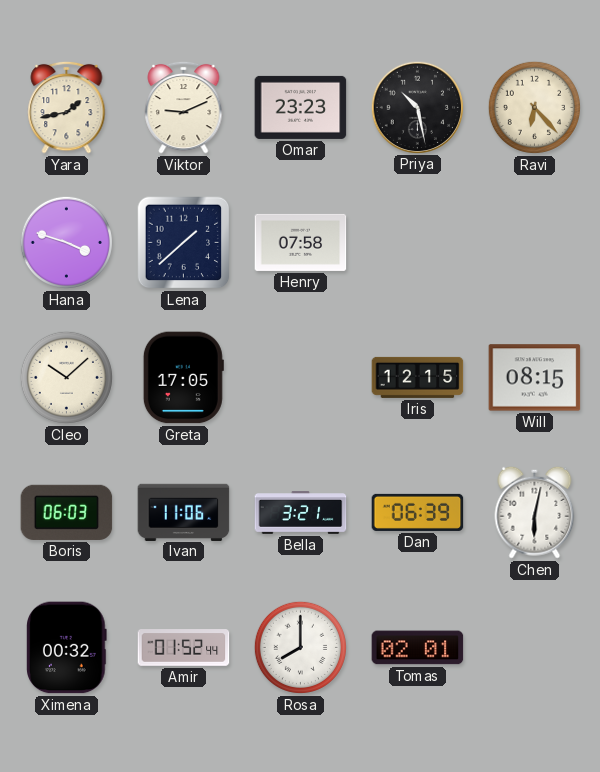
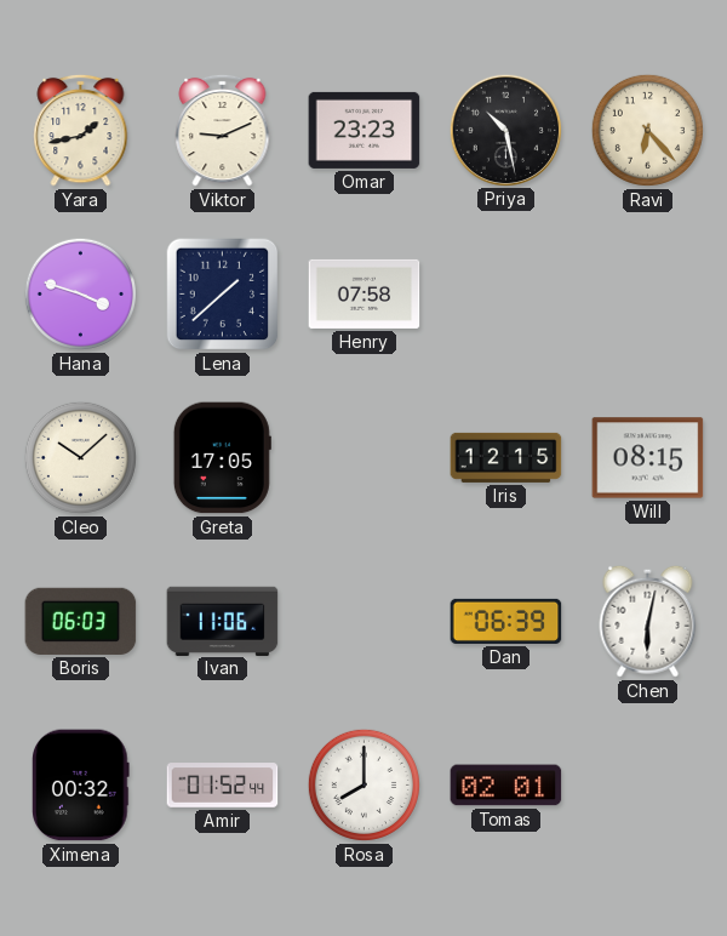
Bella: 3:21 -> none (301, 513)
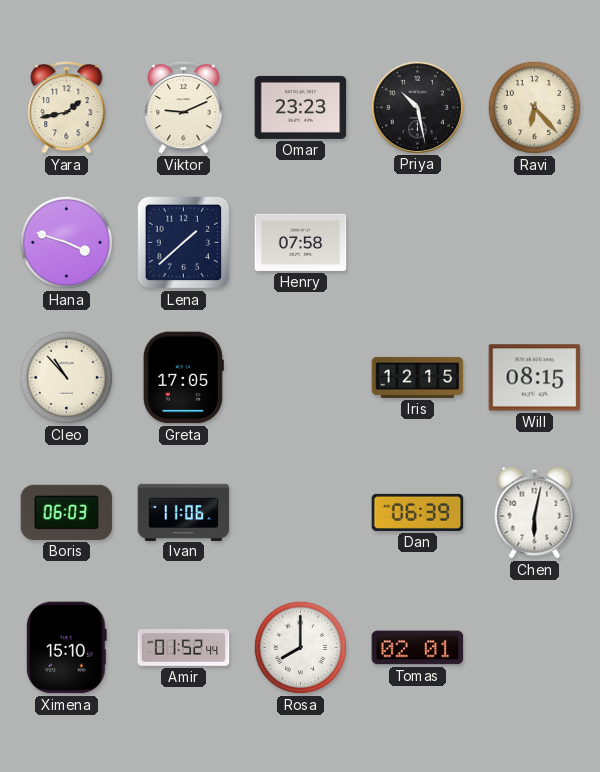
Cleo: 10:08 -> 10:53 (66, 377)
Ximena: 00:32 -> 15:10 (67, 648)
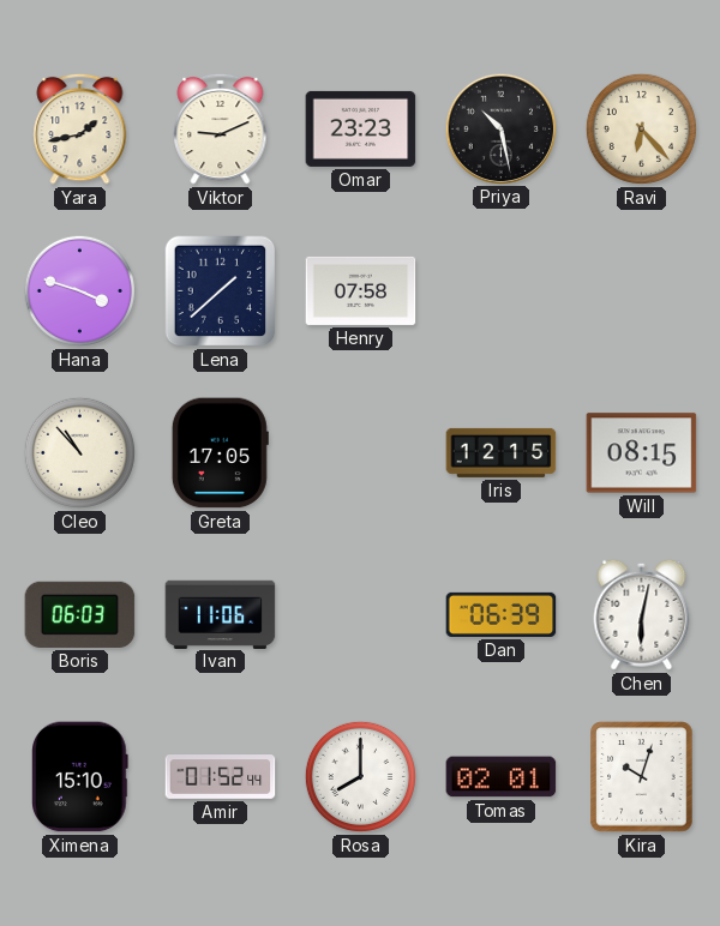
Kira: none -> 10:03 (642, 777)
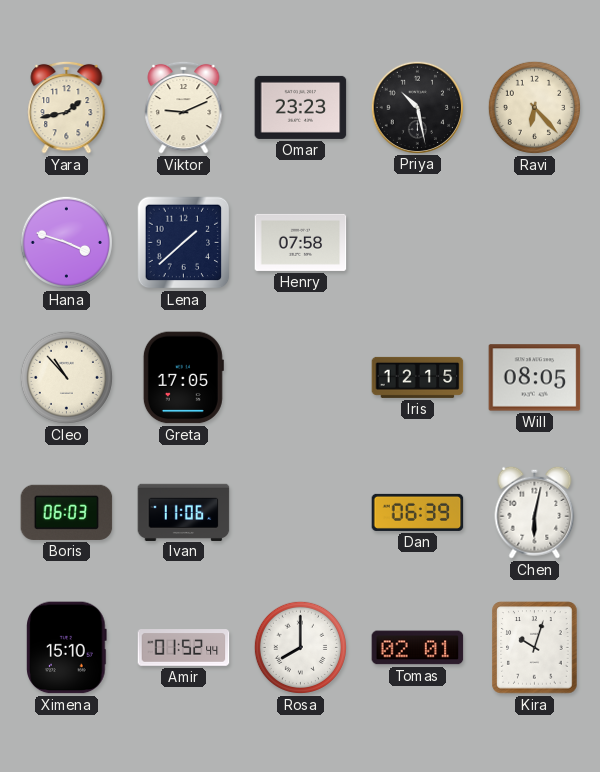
Will: 08:15 -> 08:05 (535, 378)
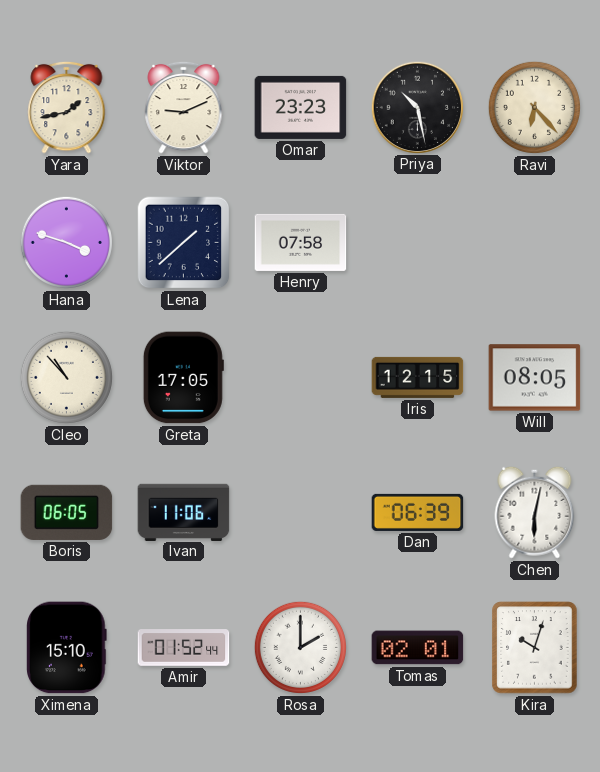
Boris: 06:03 -> 06:05 (67, 512)
Rosa: 8:00 -> 2:00 (300, 647)
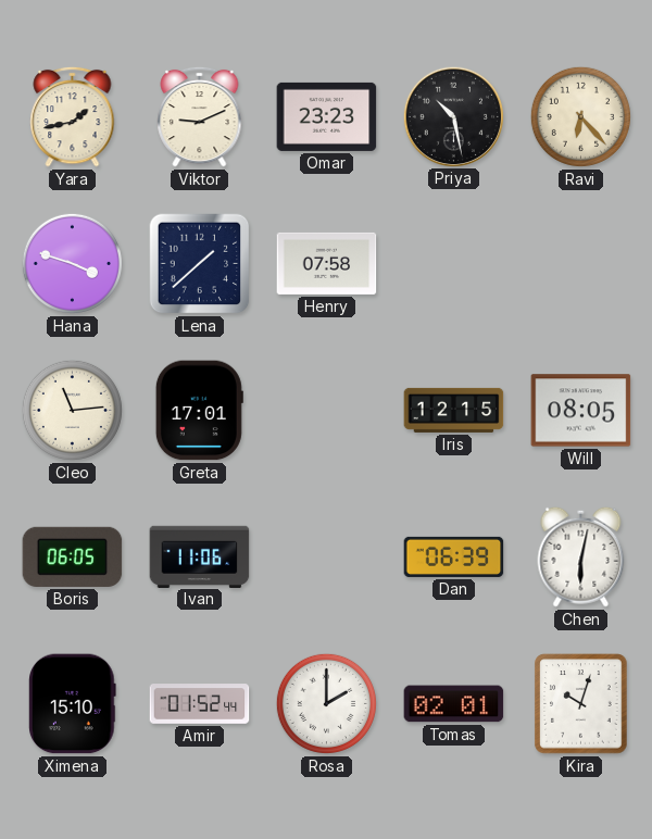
Cleo: 10:53 -> 11:14 (72, 410)
Greta: 17:05 -> 17:01 (199, 411)
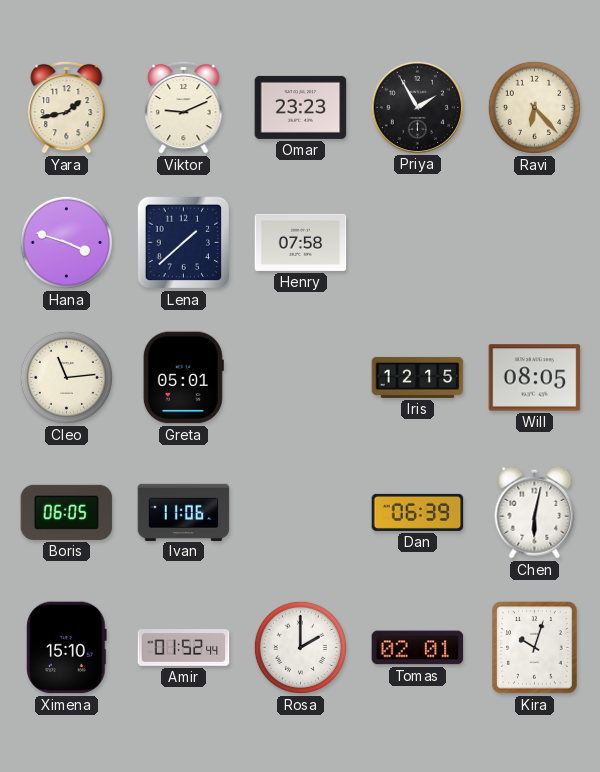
Priya: 10:28 -> 1:55 (417, 107)
Greta: 17:01 -> 05:01 (183, 378)
